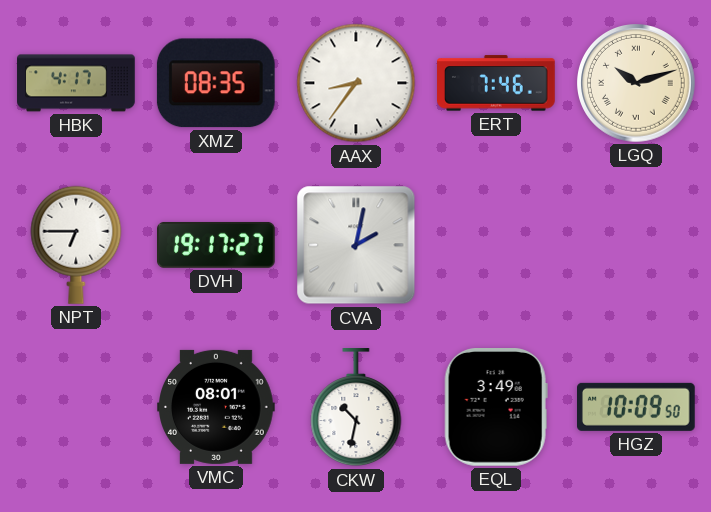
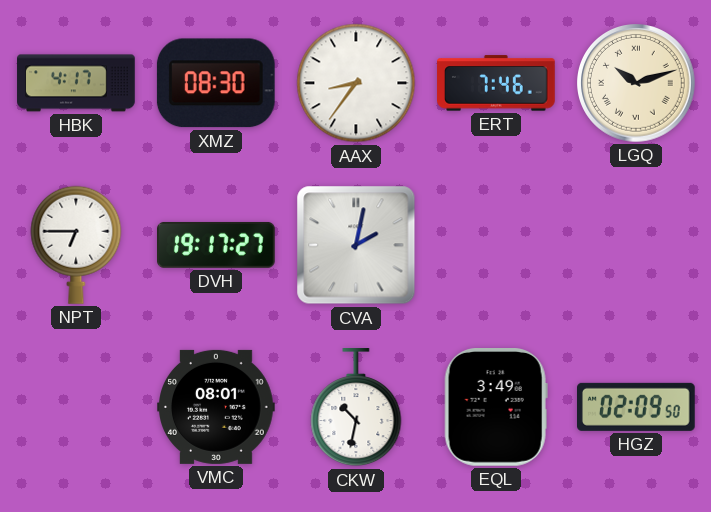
XMZ: 08:35 -> 08:30 (216, 83)
HGZ: 10:09 -> 02:09 (637, 407)
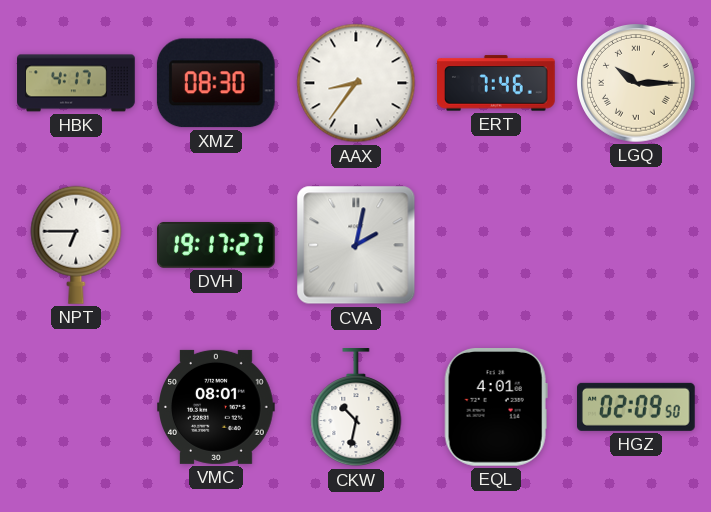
LGQ: 10:12 -> 10:15 (637, 84)
EQL: 3:49 -> 4:01 (496, 408)
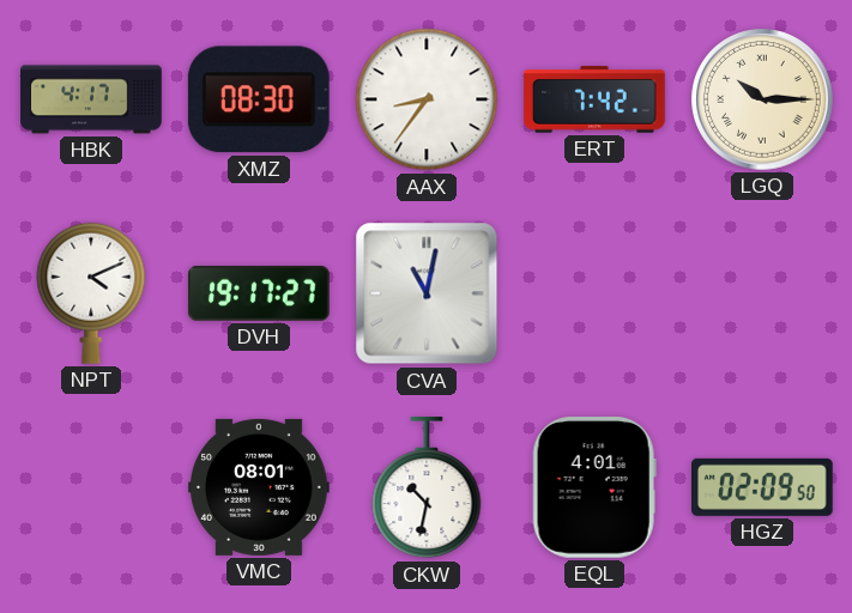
ERT: 7:46 -> 7:42 (594, 99)
NPT: 6:45 -> 4:11 (91, 293)
CVA: 2:02 -> 11:02 (427, 293)
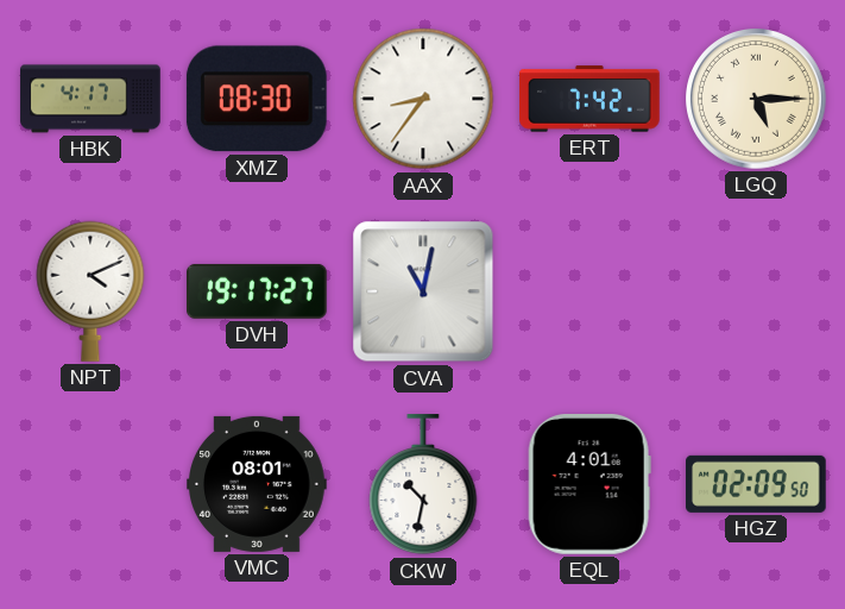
LGQ: 10:15 -> 5:15 (757, 100)
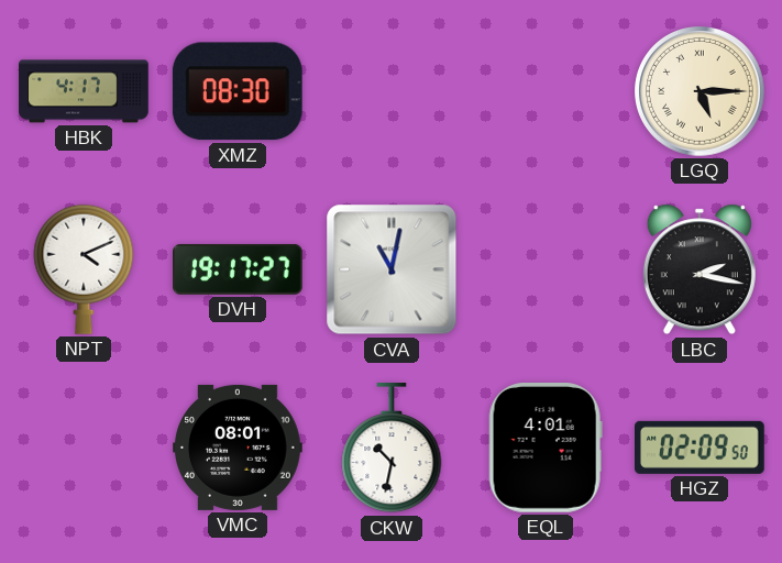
AAX: 8:36 -> none (423, 99)
ERT: 7:42 -> none (589, 99)
LBC: none -> 2:17 (700, 269)
